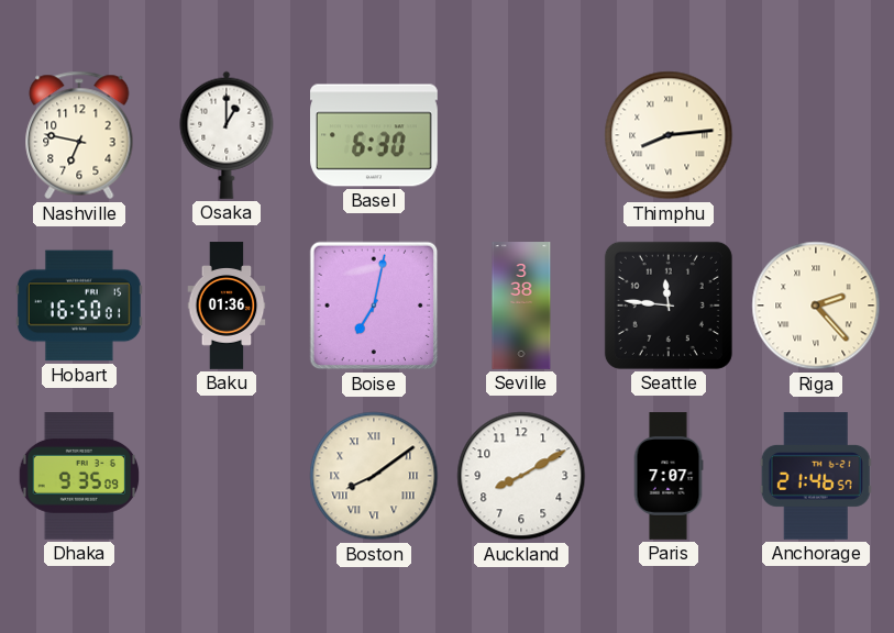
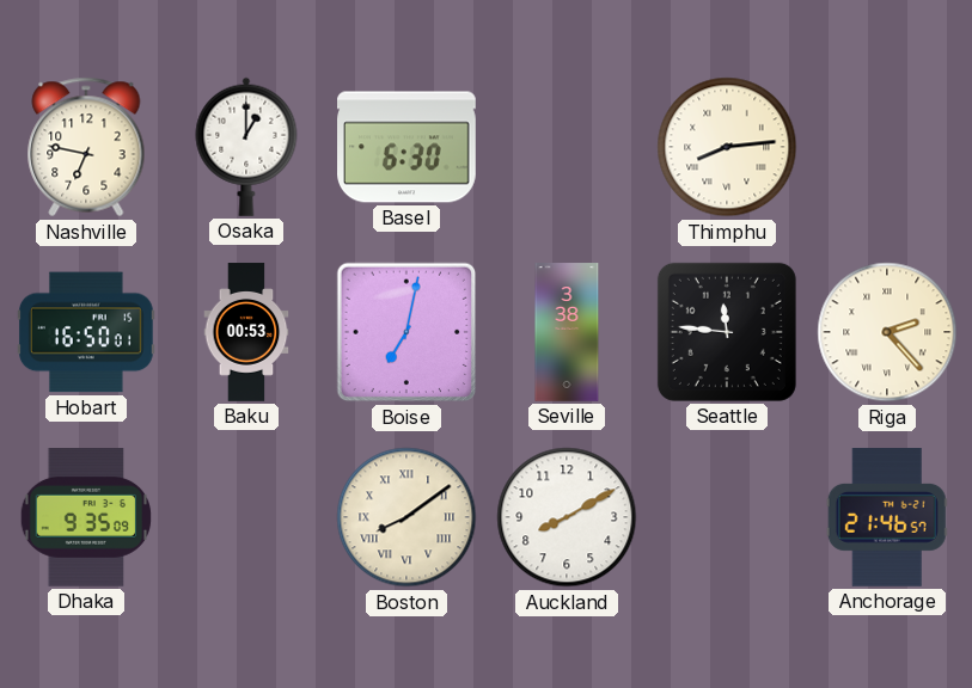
Baku: 01:36 -> 00:53 (246, 332)
Paris: 7:07 -> none (669, 476)
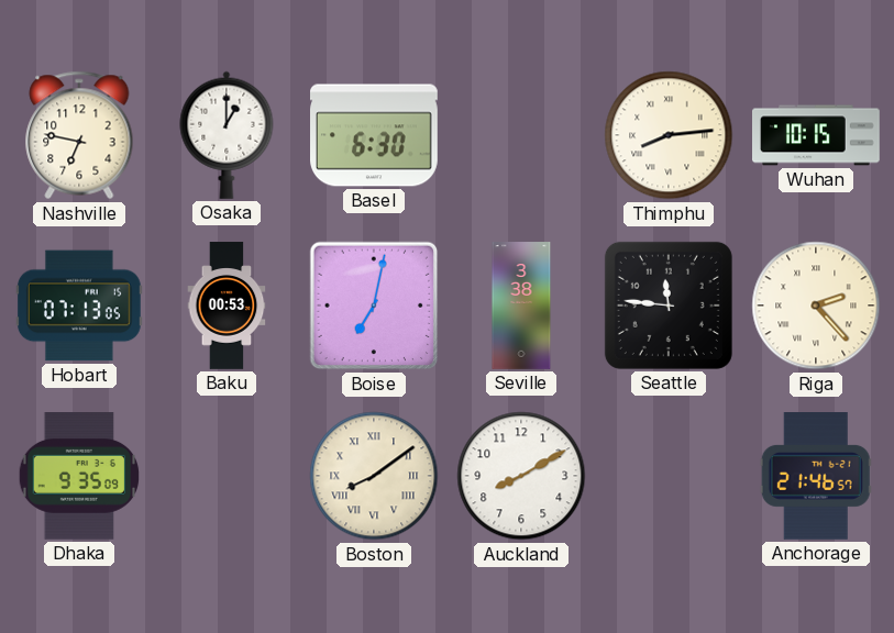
Wuhan: none -> 10:15 (817, 135)
Hobart: 16:50 -> 07:13 (79, 306)
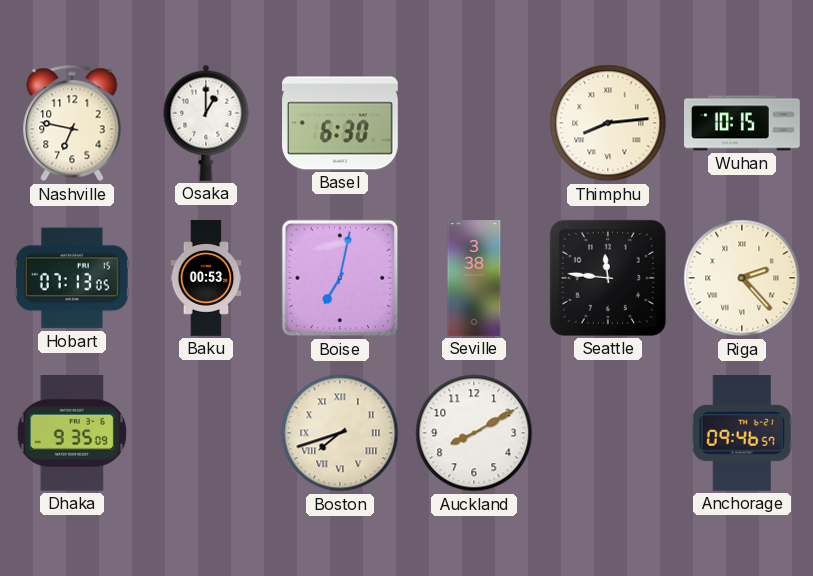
Boston: 8:09 -> 7:42 (340, 433)
Anchorage: 21:46 -> 09:46 (742, 434)
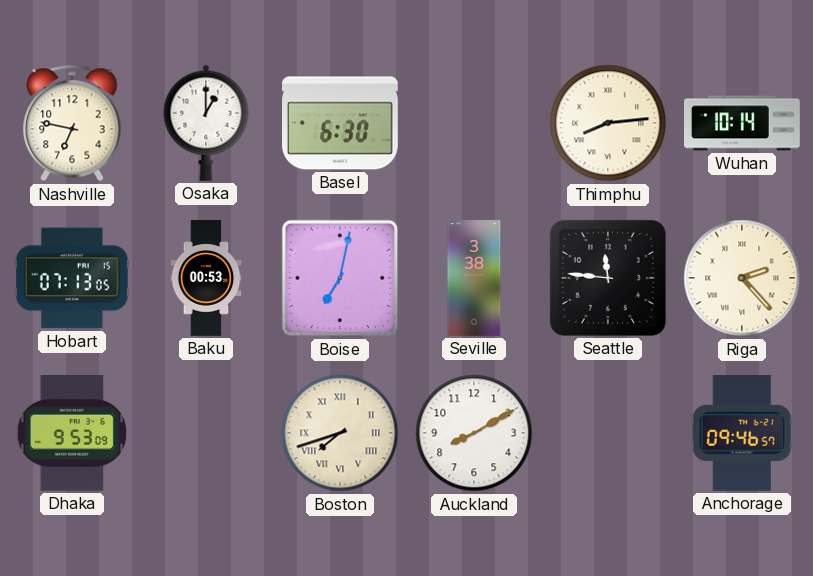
Wuhan: 10:15 -> 10:14 (743, 123)
Dhaka: 9:35 -> 9:53 (72, 434)
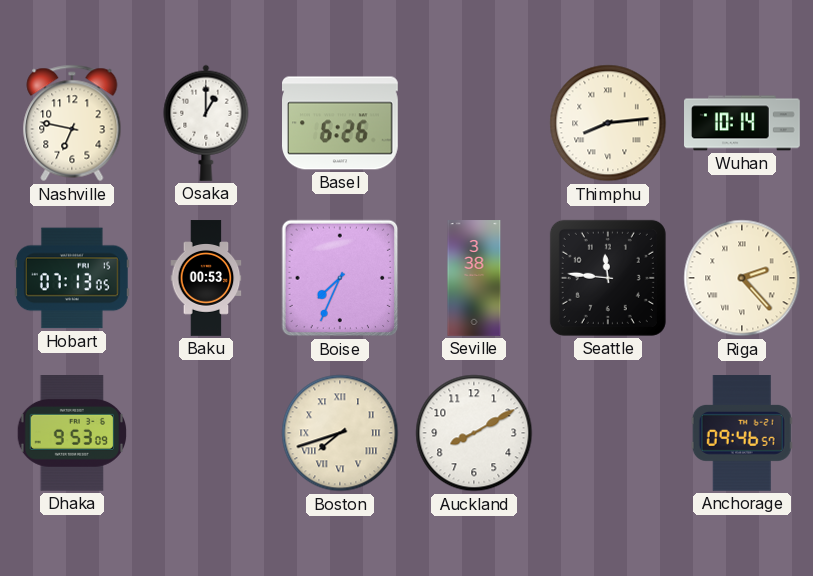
Basel: 6:30 -> 6:26 (341, 123)
Boise: 7:02 -> 7:34 (340, 278)
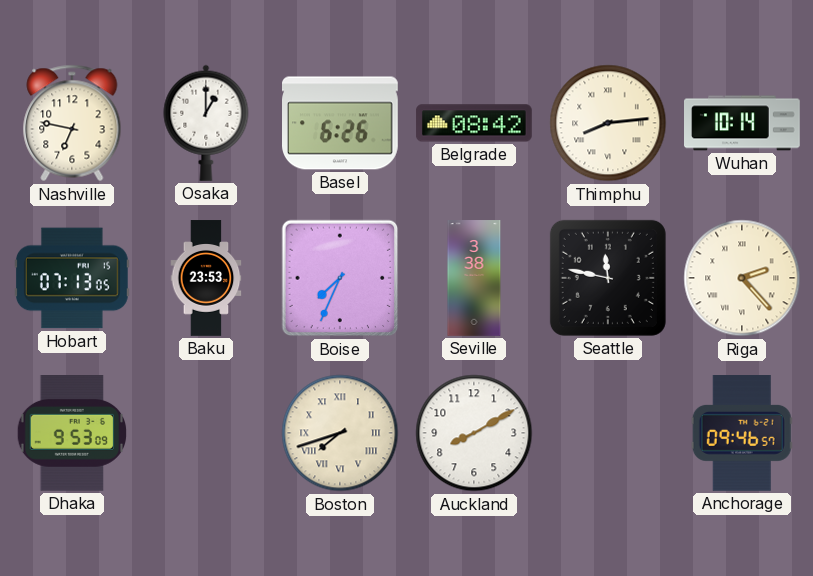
Belgrade: none -> 08:42 (475, 123)
Baku: 00:53 -> 23:53 (206, 278)
Seattle: 11:46 -> 11:47 (608, 278)
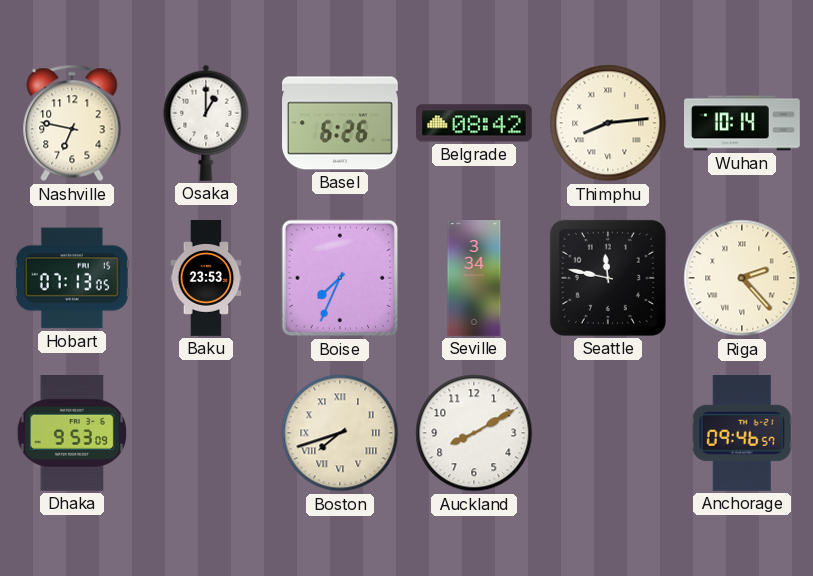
Seville: 3:38 -> 3:34 (474, 278)
